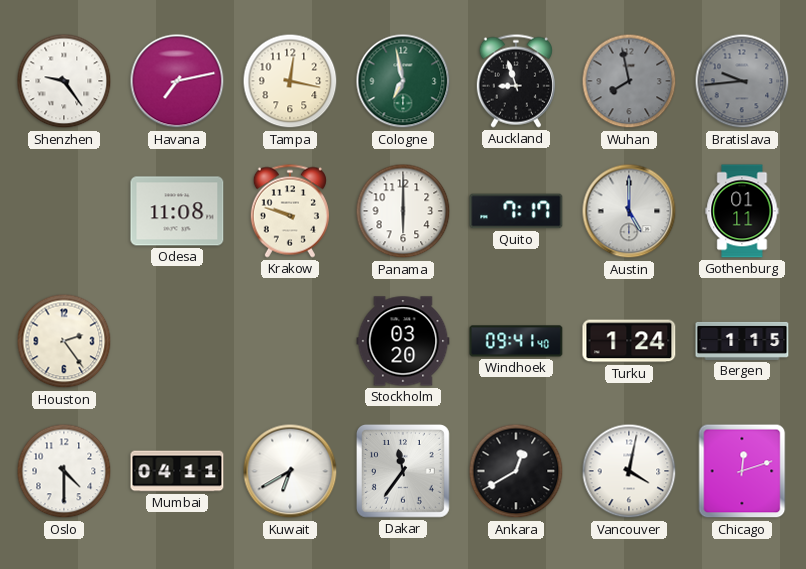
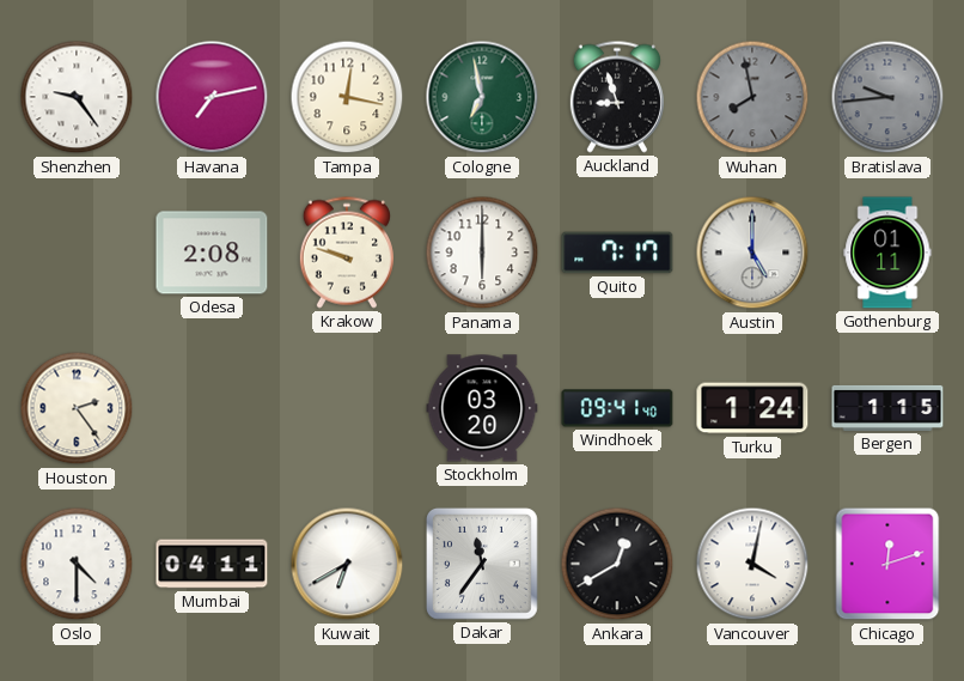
Odesa: 11:08 -> 2:08 (212, 253)
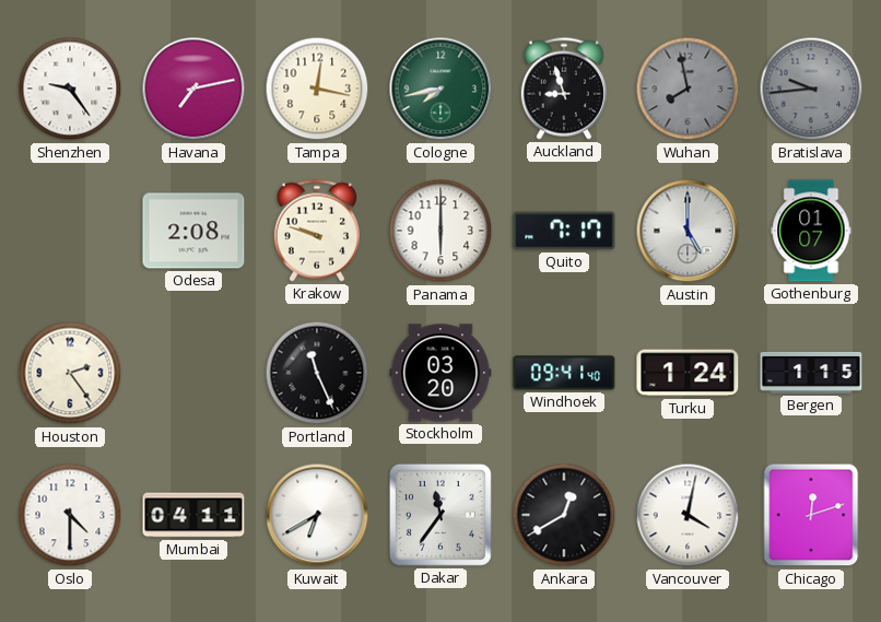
Cologne: 6:58 -> 7:43 (440, 89)
Gothenburg: 01:11 -> 01:07 (811, 231)
Portland: none -> 11:26 (317, 373)
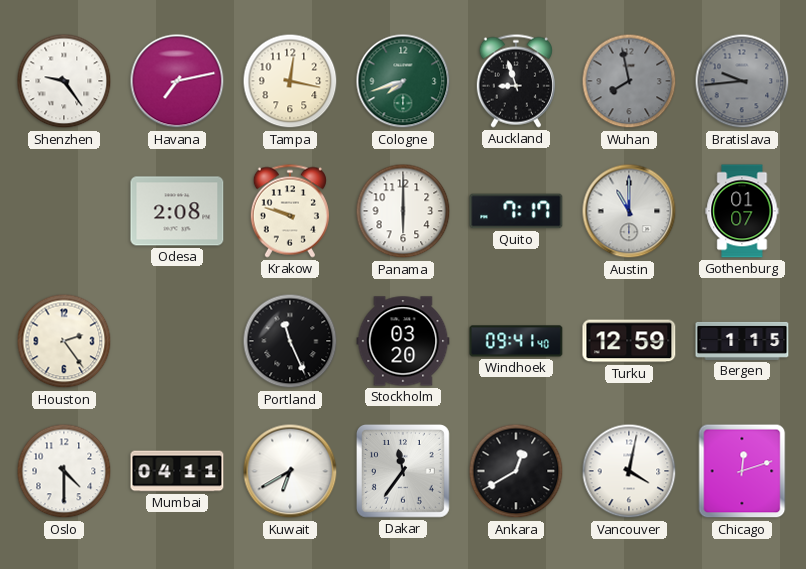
Cologne: 7:43 -> 7:42 (403, 81)
Austin: 5:00 -> 11:00 (629, 211)
Turku: 1:24 -> 12:59 (629, 341)
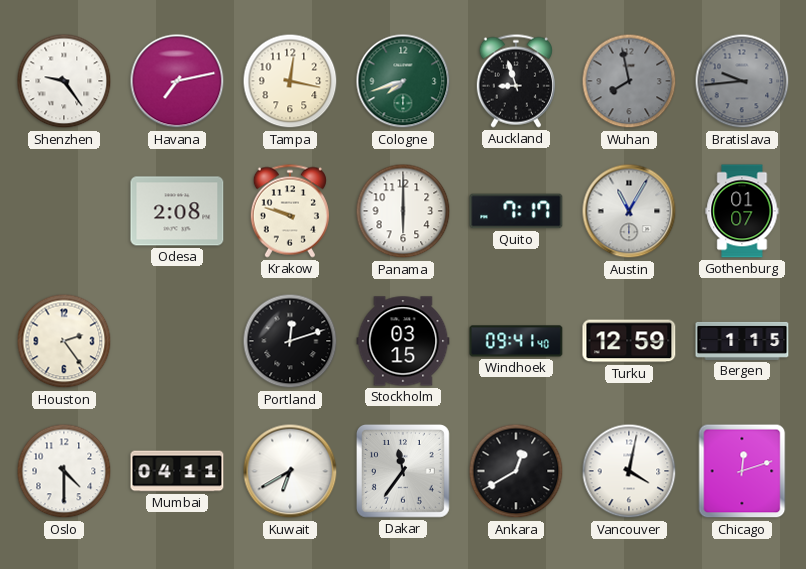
Austin: 11:00 -> 11:05 (629, 211)
Portland: 11:26 -> 12:12 (290, 341)
Stockholm: 03:20 -> 03:15 (403, 341)
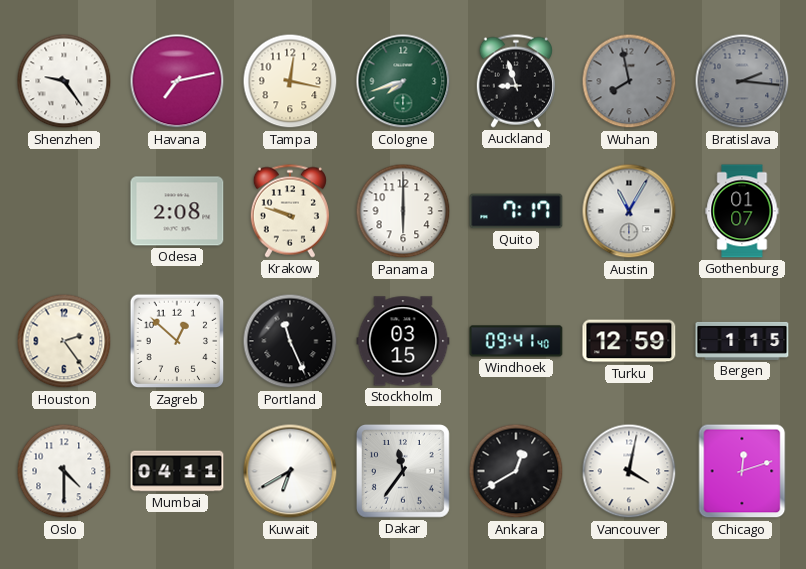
Bratislava: 9:44 -> 2:16 (742, 81)
Zagreb: none -> 12:52 (177, 341)
Portland: 12:12 -> 11:26 (290, 341)
